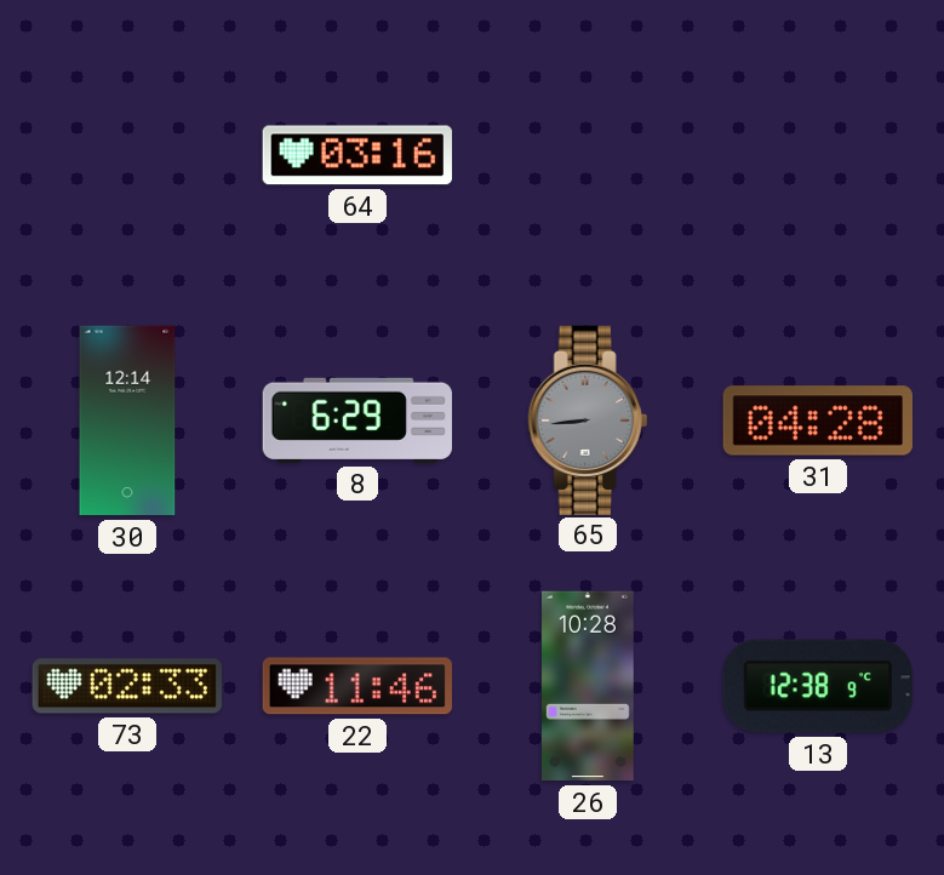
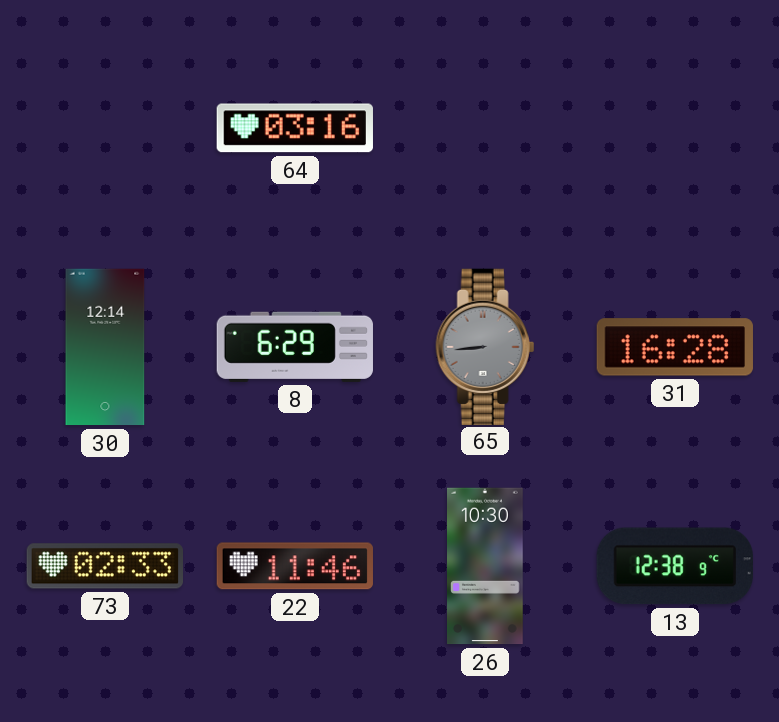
31: 04:28 -> 16:28 (675, 347)
26: 10:28 -> 10:30 (486, 566)
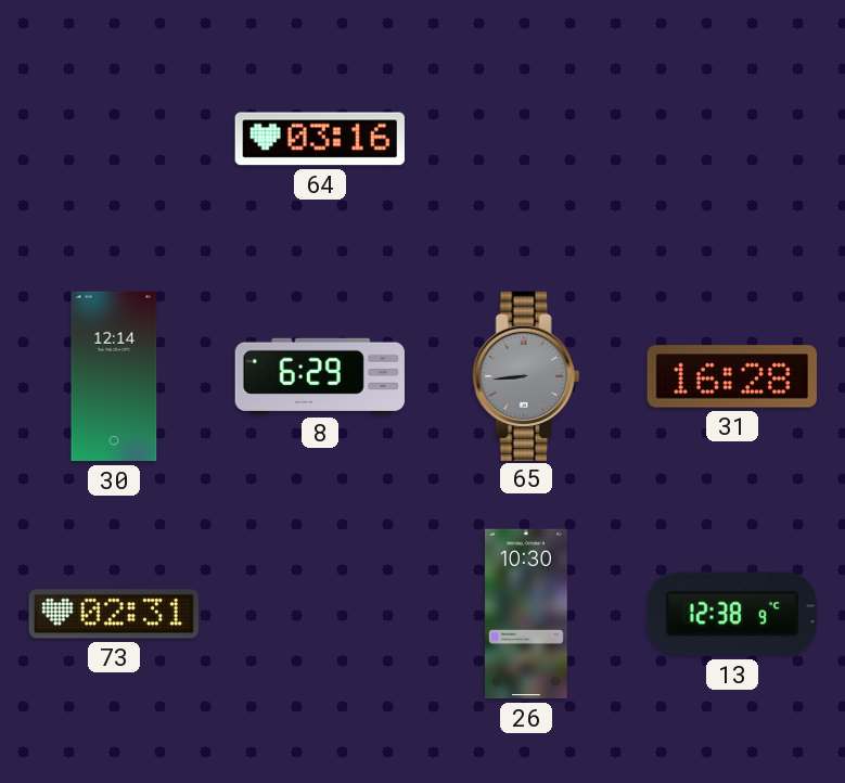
73: 02:33 -> 02:31 (113, 614)
22: 11:46 -> none (295, 566)
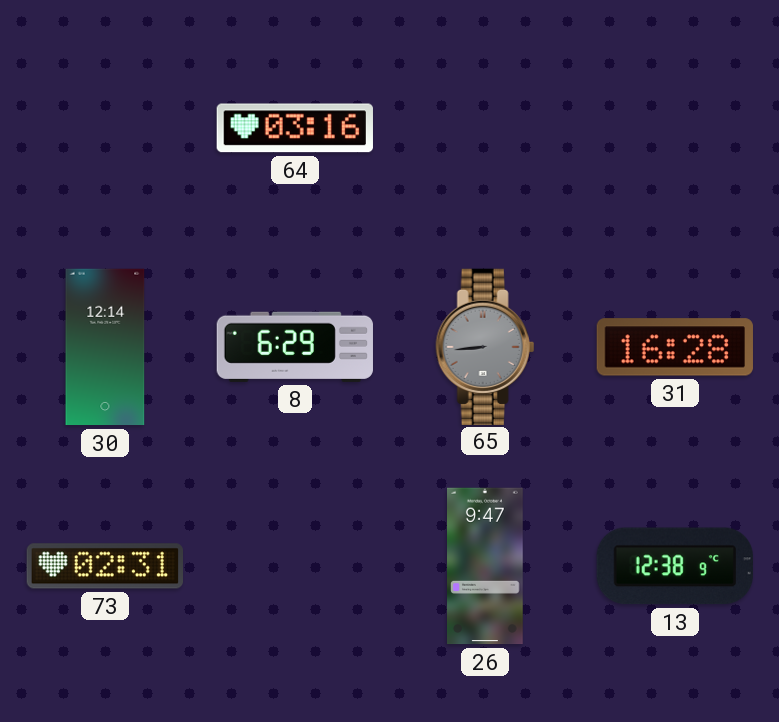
26: 10:30 -> 9:47 (486, 566)
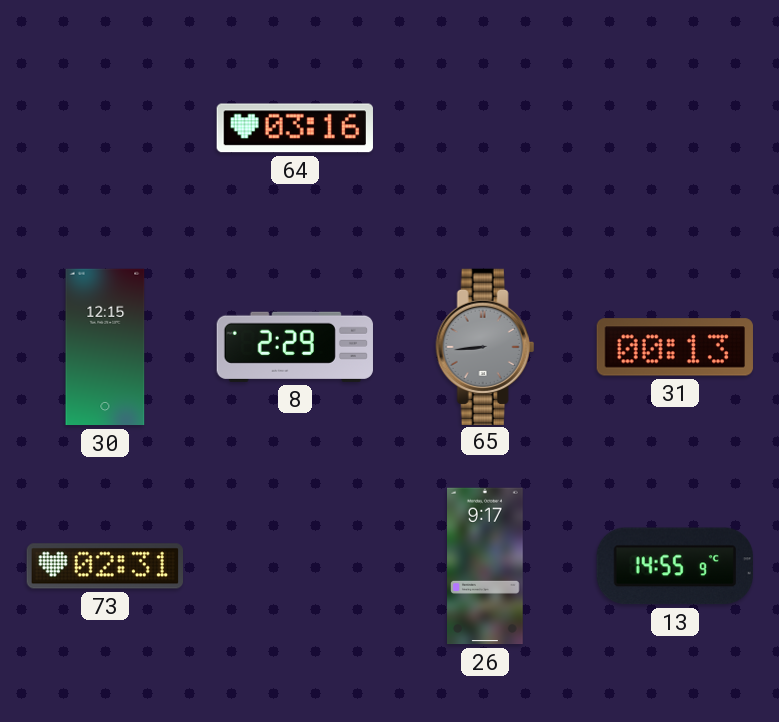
30: 12:14 -> 12:15 (105, 347)
8: 6:29 -> 2:29 (295, 347)
31: 16:28 -> 00:13 (675, 347)
26: 9:47 -> 9:17 (486, 566)
13: 12:38 -> 14:55 (675, 566)
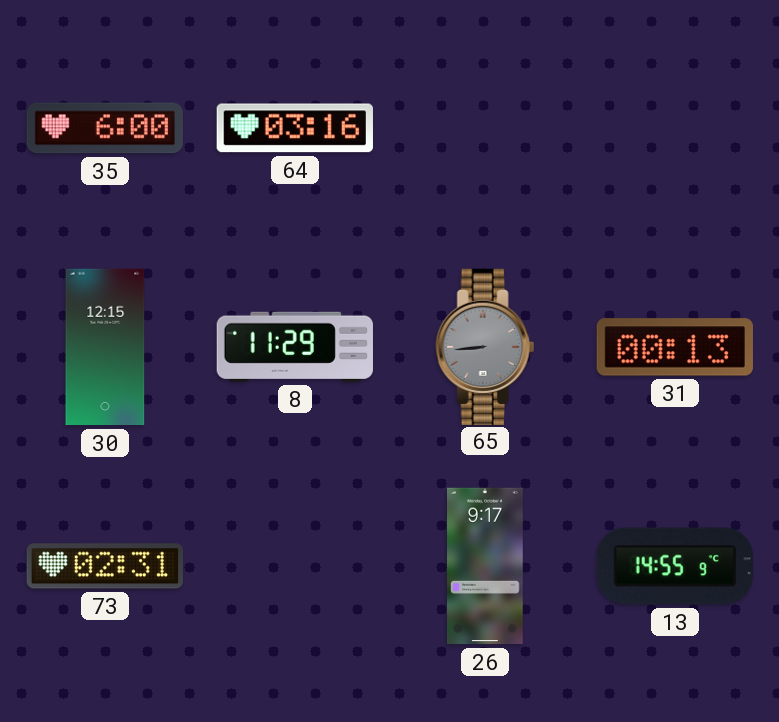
35: none -> 6:00 (104, 128)
8: 2:29 -> 11:29 (295, 347)
